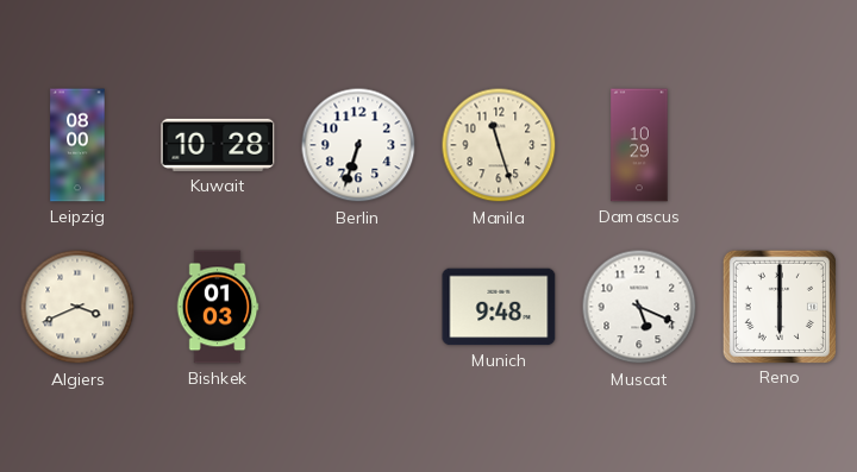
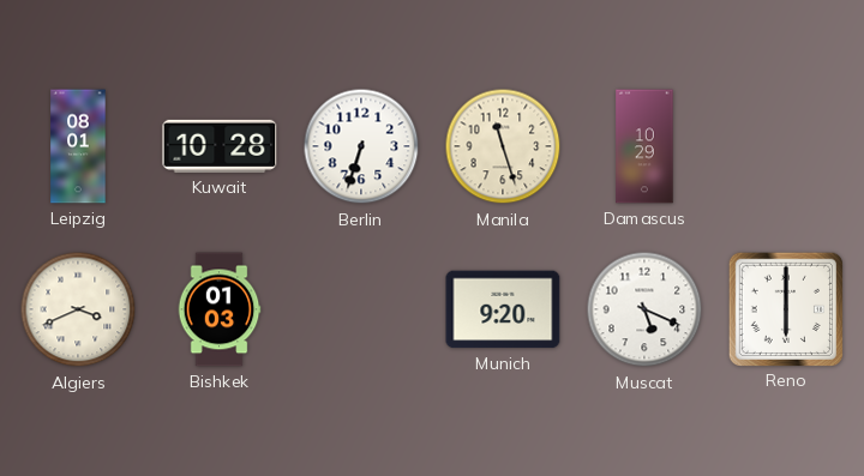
Leipzig: 08:00 -> 08:01 (78, 146)
Munich: 9:48 -> 9:20 (503, 309)
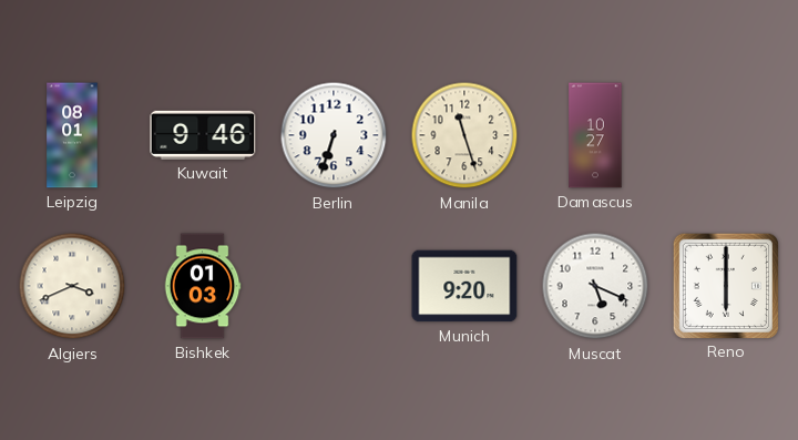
Kuwait: 10:28 -> 9:46 (203, 135)
Damascus: 10:29 -> 10:27 (595, 135)
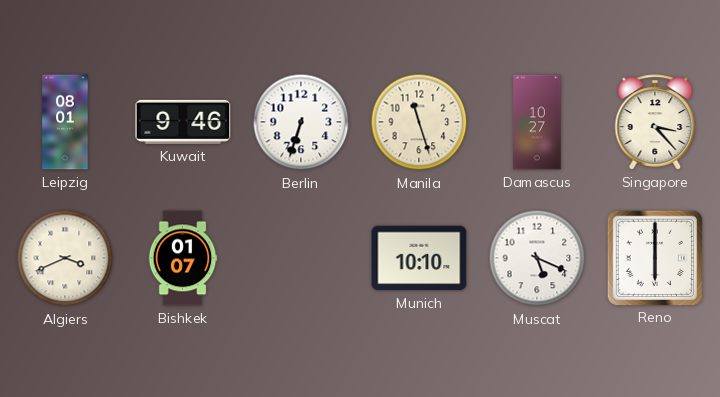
Singapore: none -> 3:23 (655, 122)
Bishkek: 01:03 -> 01:07 (183, 258)
Munich: 9:20 -> 10:10 (419, 258)
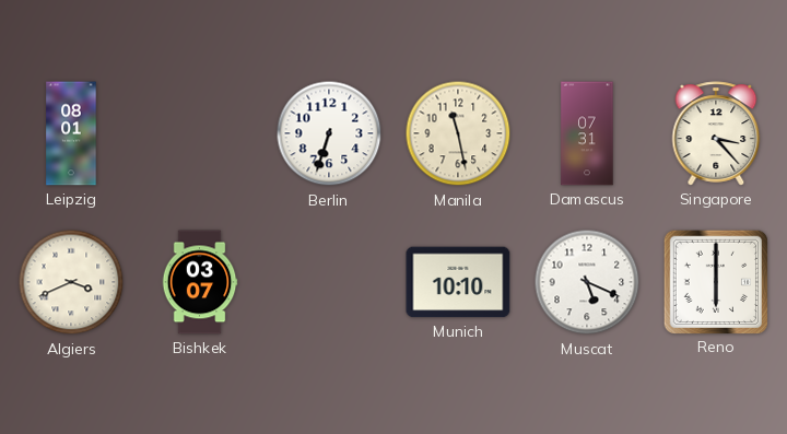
Kuwait: 9:46 -> none (183, 122)
Manila: 11:27 -> 11:28 (458, 133)
Damascus: 10:27 -> 07:31 (587, 133)
Bishkek: 01:07 -> 03:07 (200, 282)
